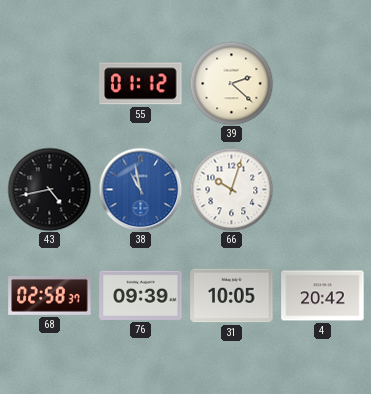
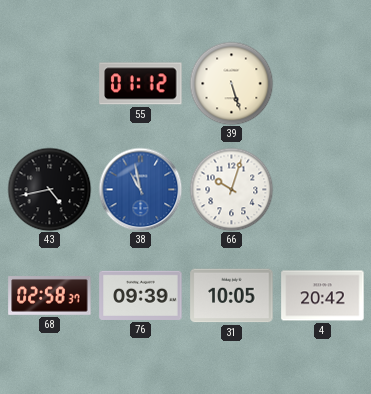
39: 2:22 -> 5:27 (231, 83)
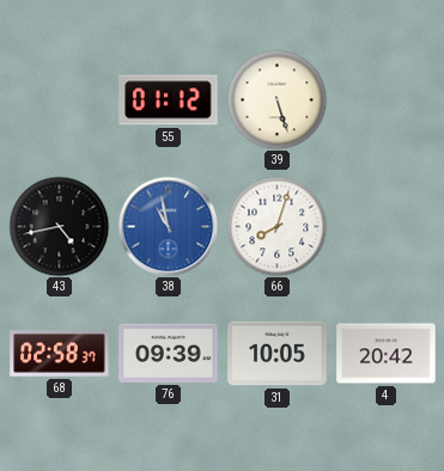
66: 10:03 -> 8:03 (276, 226)
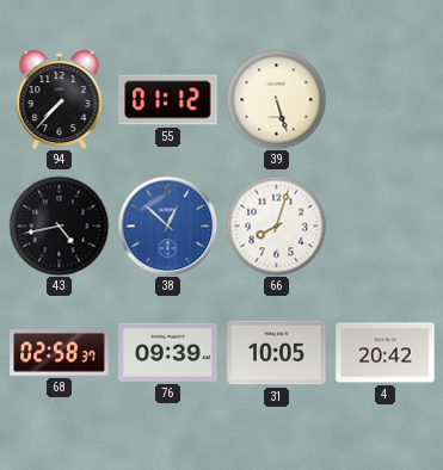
94: none -> 7:37 (60, 100)
38: 10:58 -> 12:52 (167, 225)
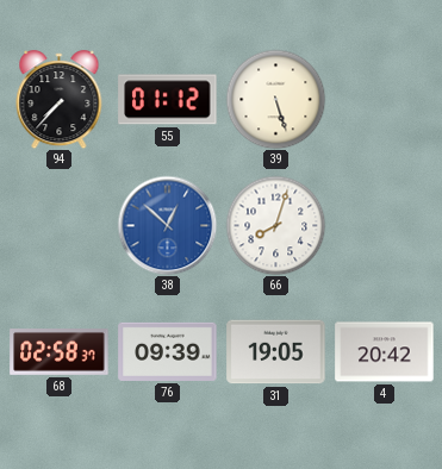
43: 4:43 -> none (59, 225)
31: 10:05 -> 19:05 (276, 352)
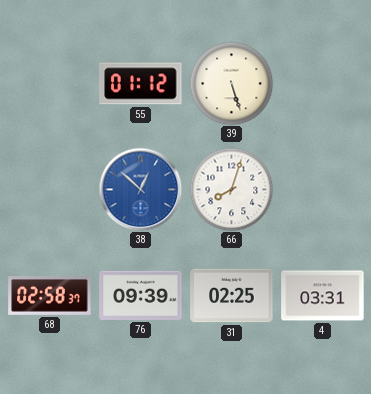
94: 7:37 -> none (60, 100)
31: 19:05 -> 02:25 (232, 296)
4: 20:42 -> 03:31 (323, 296)
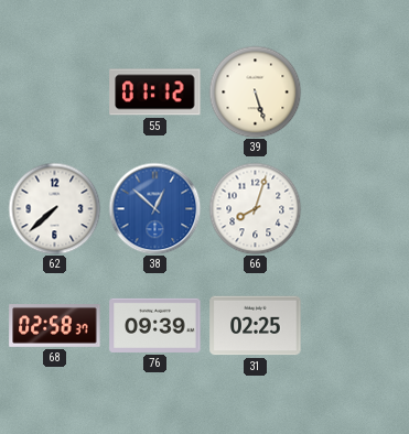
62: none -> 7:38 (54, 208)
4: 03:31 -> none (323, 296)
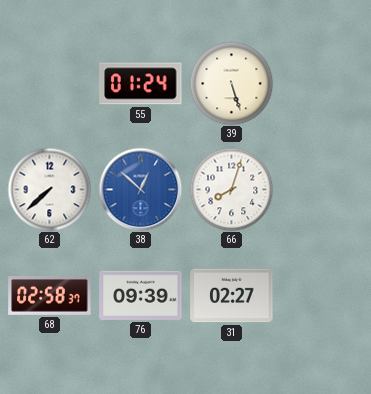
55: 01:12 -> 01:24 (141, 84)
31: 02:25 -> 02:27 (232, 296)
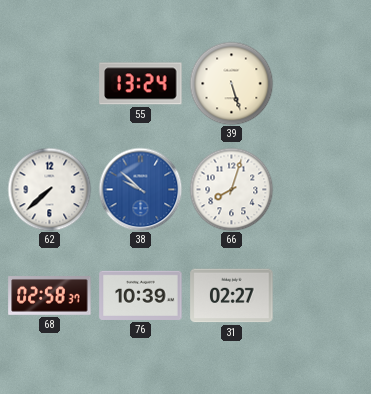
55: 01:24 -> 13:24 (141, 84)
38: 12:52 -> 9:52 (140, 189)
76: 09:39 -> 10:39 (141, 295)
